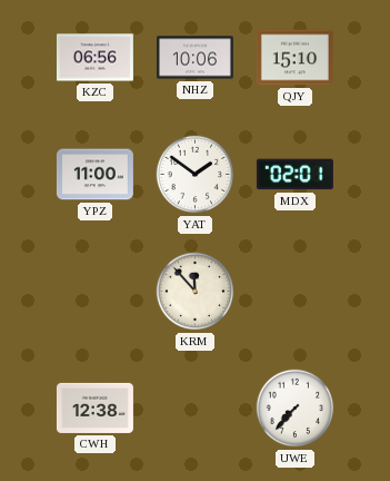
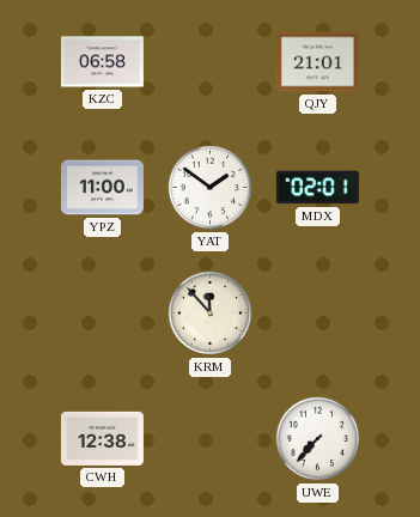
KZC: 06:56 -> 06:58 (102, 62)
NHZ: 10:06 -> none (194, 58)
QJY: 15:10 -> 21:01 (317, 62)
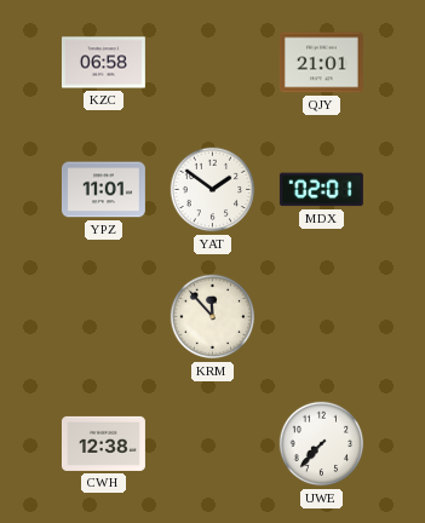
YPZ: 11:00 -> 11:01 (103, 190)
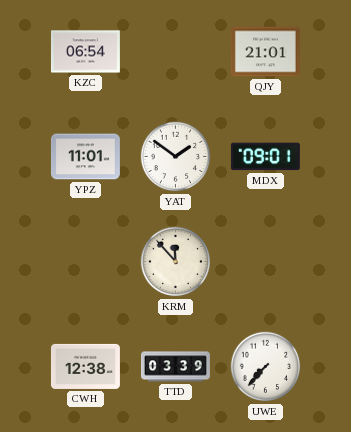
KZC: 06:58 -> 06:54 (85, 52)
MDX: 02:01 -> 09:01 (265, 157)
TTD: none -> 03:39 (175, 367)
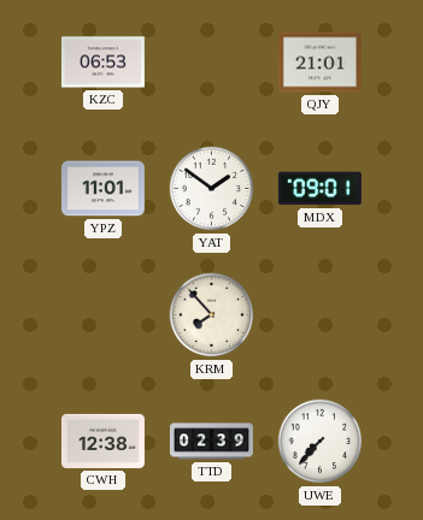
KZC: 06:54 -> 06:53 (102, 63)
KRM: 11:53 -> 7:53 (212, 315)
TTD: 03:39 -> 02:39 (211, 442)
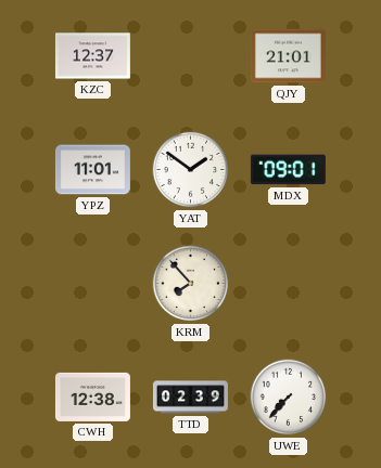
KZC: 06:53 -> 12:37 (92, 56)
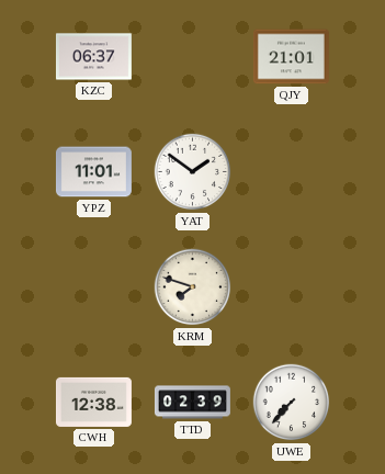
KZC: 12:37 -> 06:37 (93, 57)
MDX: 09:01 -> none (288, 170)
KRM: 7:53 -> 7:48 (193, 287)
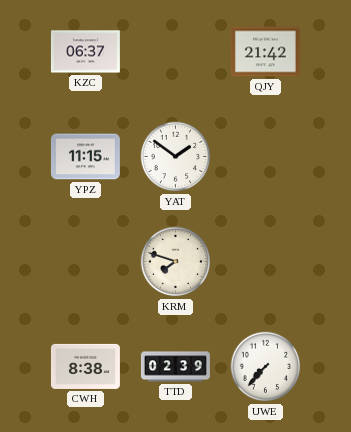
QJY: 21:01 -> 21:42 (265, 52)
YPZ: 11:01 -> 11:15 (85, 157)
CWH: 12:38 -> 8:38 (85, 366)
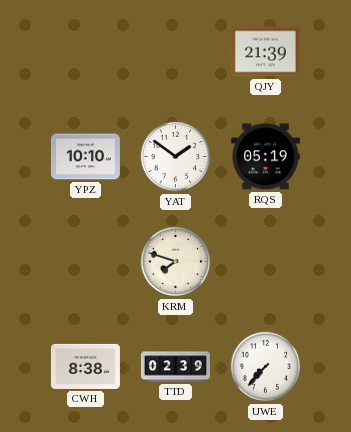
KZC: 06:37 -> none (85, 52)
QJY: 21:42 -> 21:39 (265, 52)
YPZ: 11:15 -> 10:10 (85, 157)
RQS: none -> 05:19 (265, 157)
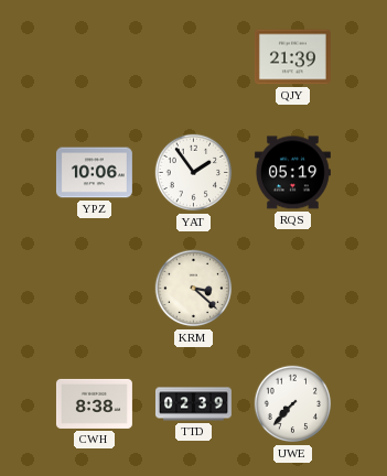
YPZ: 10:10 -> 10:06 (94, 173)
YAT: 1:51 -> 1:54 (194, 173)
KRM: 7:48 -> 3:22 (194, 289)
